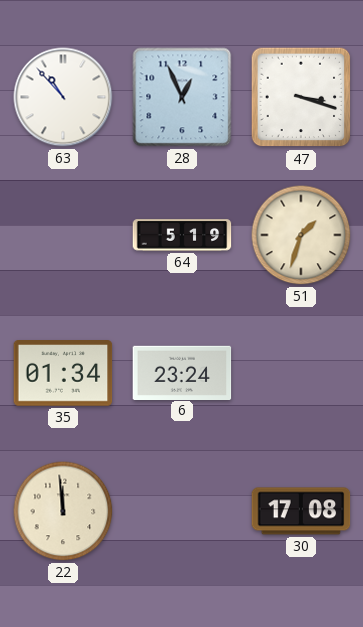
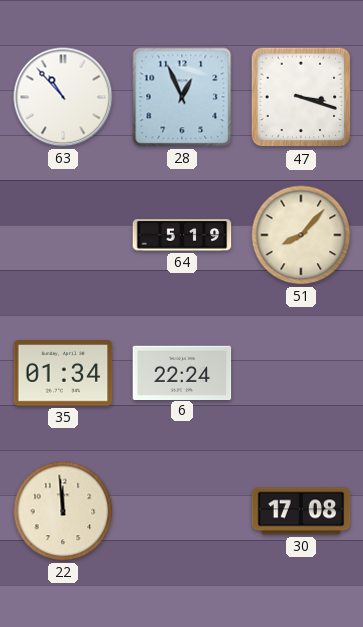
51: 1:33 -> 8:07 (301, 235)
6: 23:24 -> 22:24 (182, 372)
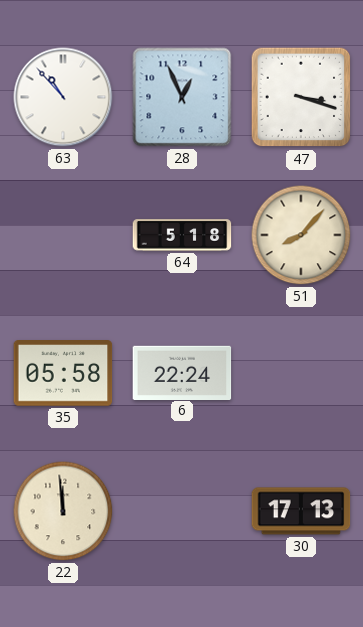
64: 5:19 -> 5:18 (182, 235)
35: 01:34 -> 05:58 (63, 374)
30: 17:08 -> 17:13 (301, 511)
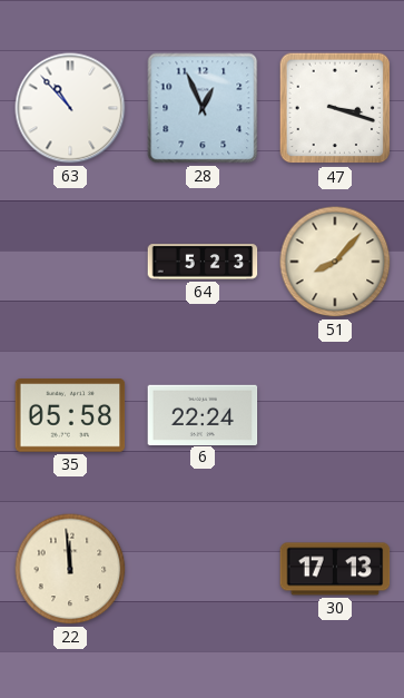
64: 5:18 -> 5:23 (203, 262)
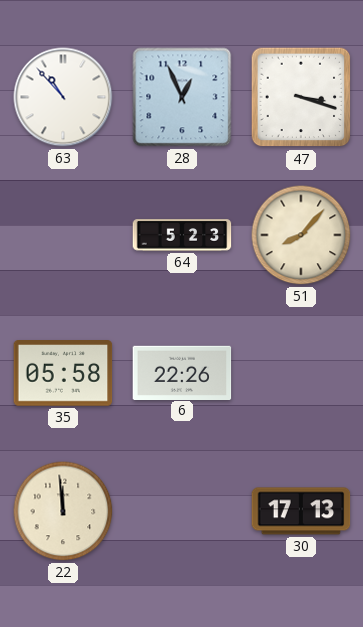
6: 22:24 -> 22:26 (182, 372)
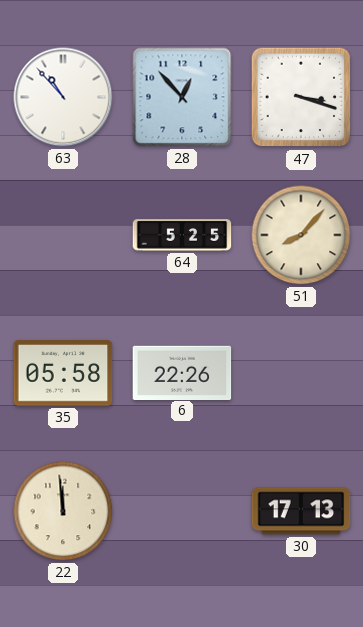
28: 12:56 -> 12:53 (182, 97)
64: 5:23 -> 5:25 (182, 235)
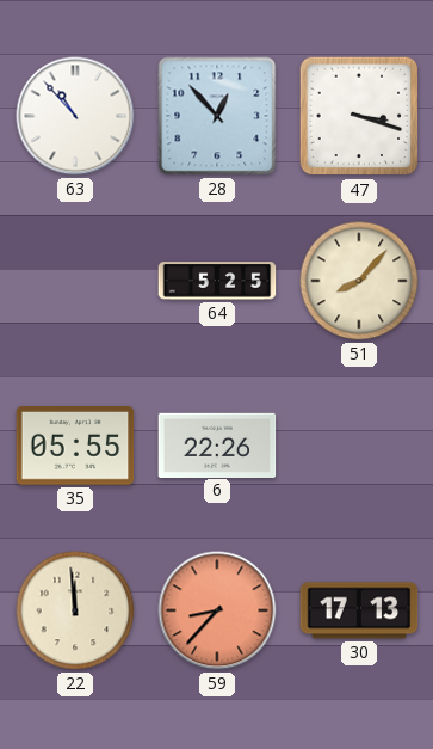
35: 05:58 -> 05:55 (75, 447)
59: none -> 8:37 (217, 610)
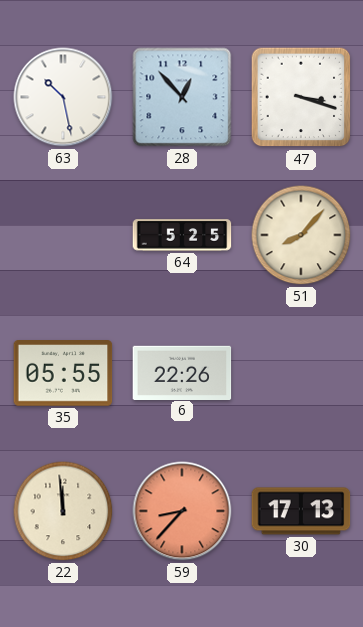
63: 10:53 -> 10:28 (63, 97)
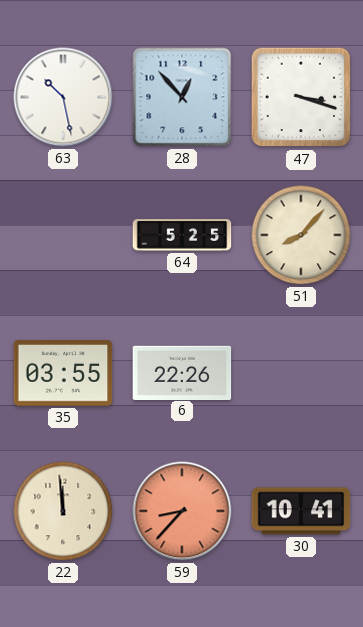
35: 05:55 -> 03:55 (63, 374)
30: 17:13 -> 10:41 (301, 511)
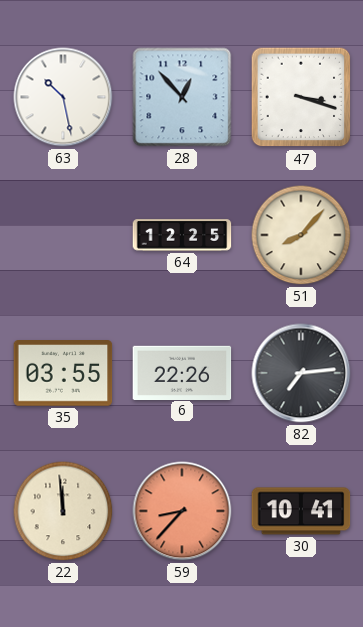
64: 5:25 -> 12:25 (182, 235)
82: none -> 7:14 (301, 373)
